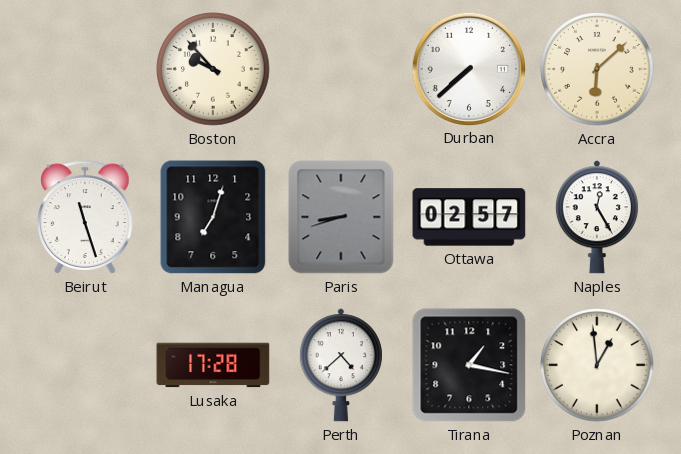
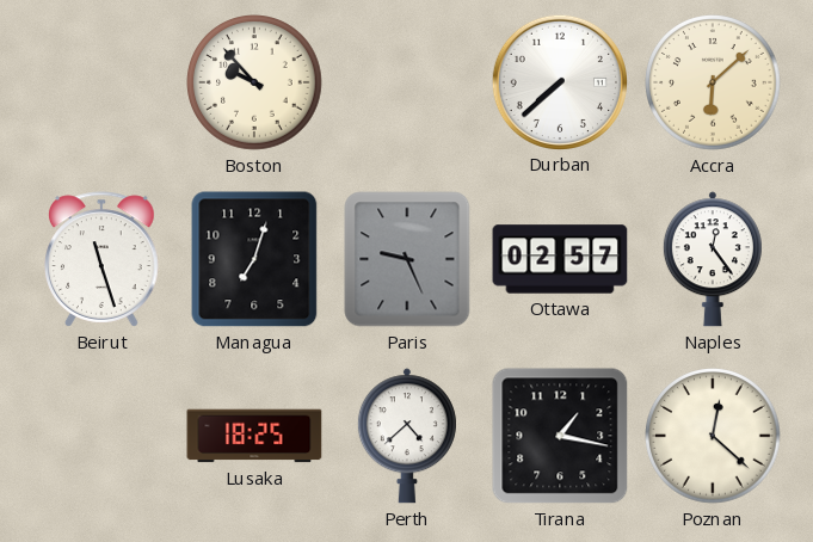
Paris: 8:42 -> 9:26 (407, 259)
Naples: 12:25 -> 12:24 (713, 259)
Lusaka: 17:28 -> 18:25 (254, 436)
Poznan: 12:59 -> 12:22 (713, 436)
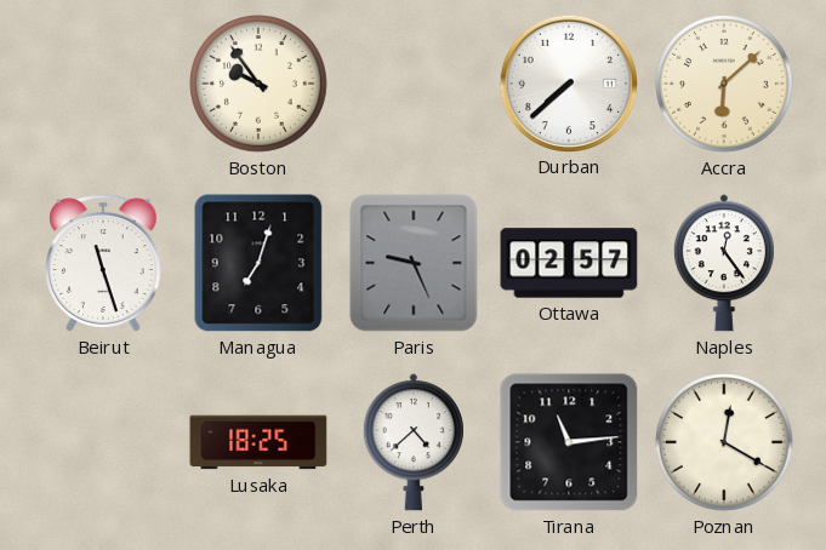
Boston: 9:53 -> 9:54 (258, 84)
Tirana: 1:17 -> 11:14 (569, 442)
Poznan: 12:22 -> 12:20 (724, 442)
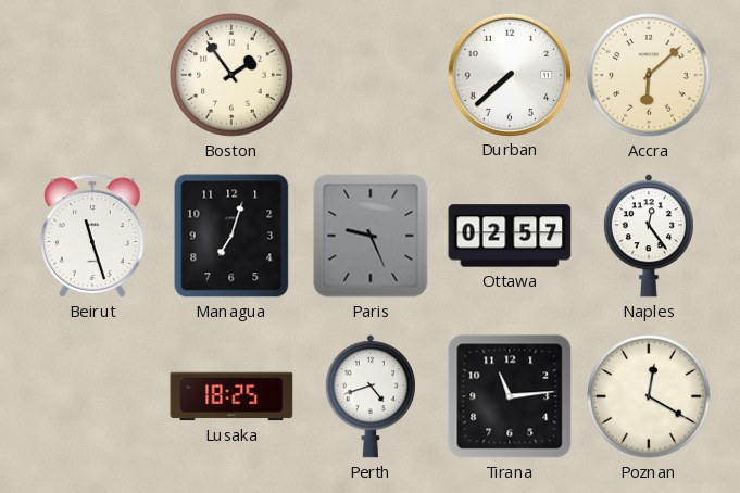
Boston: 9:54 -> 1:54 (231, 75)
Perth: 4:38 -> 4:42 (371, 396)
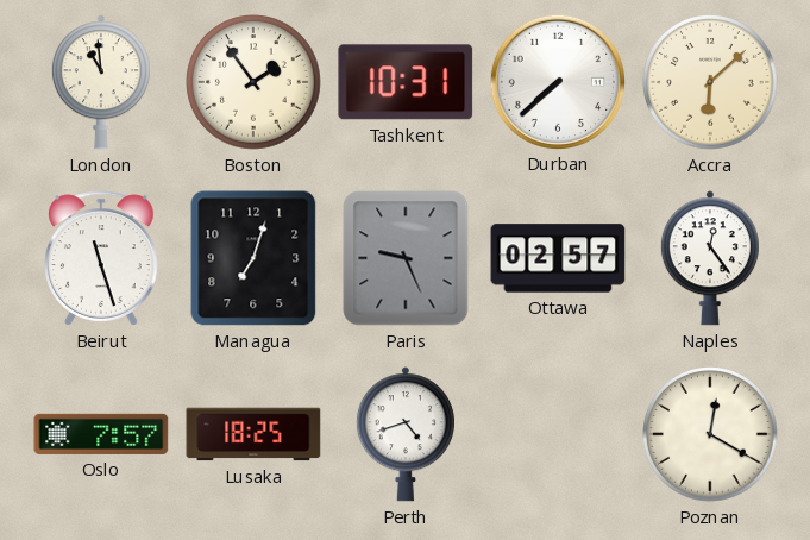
London: none -> 10:59 (101, 82)
Tashkent: none -> 10:31 (406, 82)
Oslo: none -> 7:57 (101, 434)
Tirana: 11:14 -> none (510, 396)
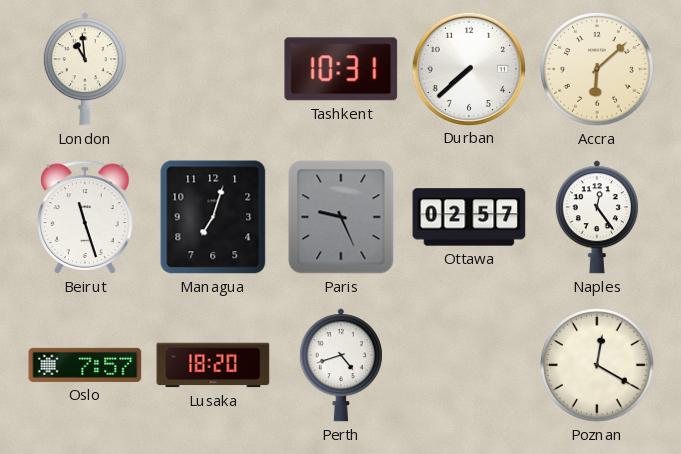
Boston: 1:54 -> none (253, 82)
Lusaka: 18:25 -> 18:20 (213, 365)
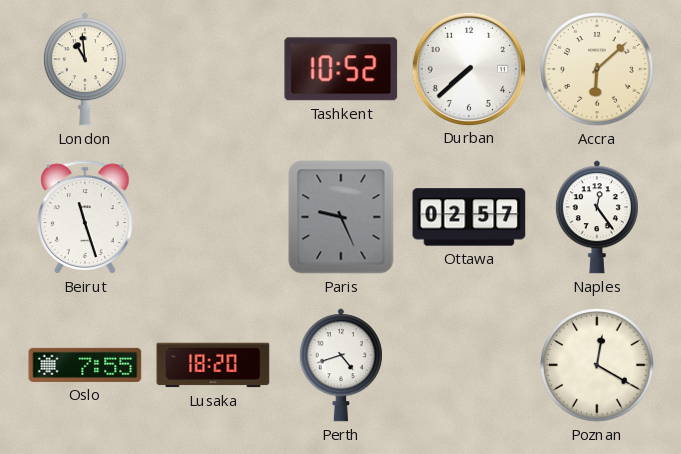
Tashkent: 10:31 -> 10:52 (341, 69)
Managua: 7:03 -> none (213, 217)
Oslo: 7:57 -> 7:55 (85, 365)
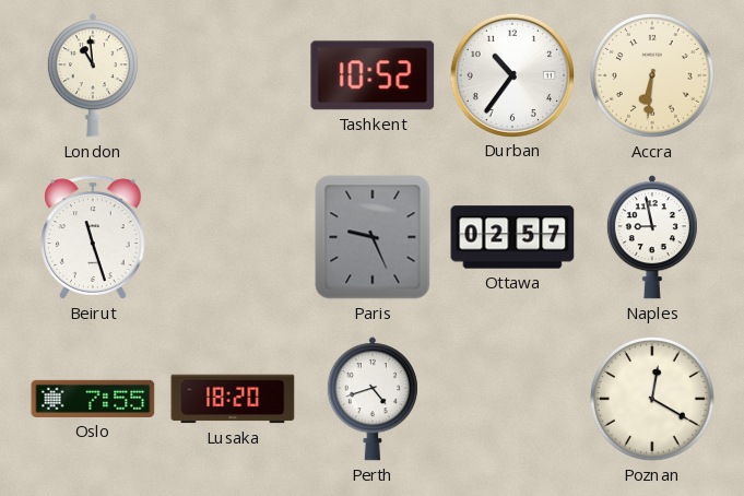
Durban: 7:38 -> 10:36 (511, 74)
Accra: 6:08 -> 6:31 (652, 75)
Naples: 12:24 -> 8:58 (652, 237)
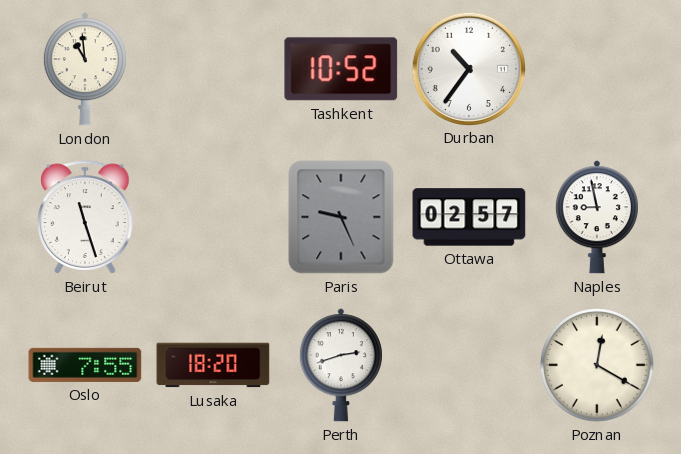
Accra: 6:31 -> none (652, 75)
Perth: 4:42 -> 2:42 (341, 365)
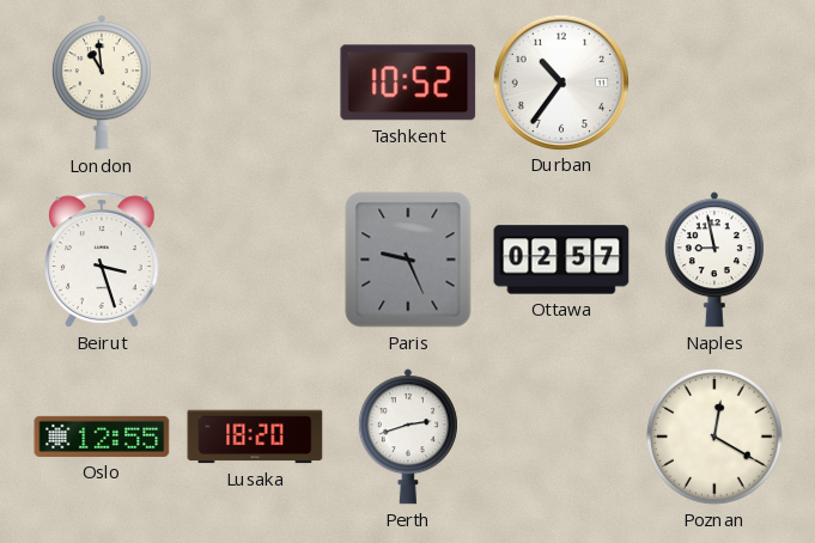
Beirut: 11:27 -> 3:27 (102, 260)
Oslo: 7:55 -> 12:55 (102, 437)
